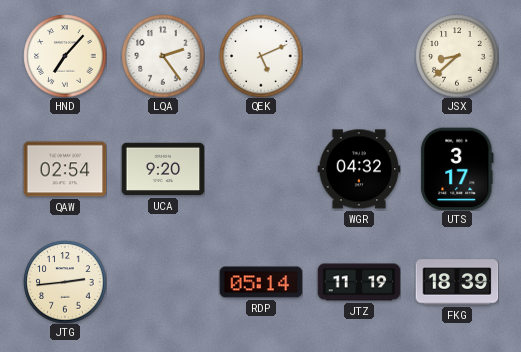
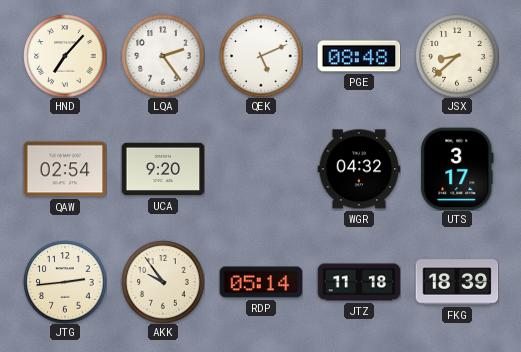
PGE: none -> 08:48 (359, 56)
AKK: none -> 9:54 (163, 282)
JTZ: 11:19 -> 11:18 (359, 282)
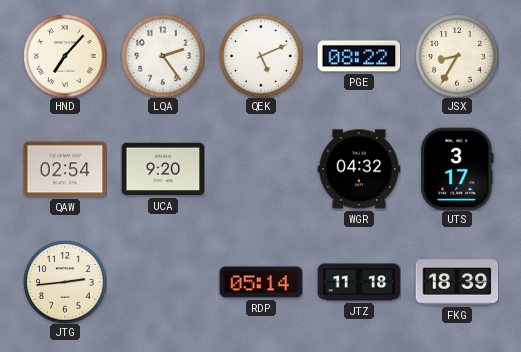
PGE: 08:48 -> 08:22 (359, 56)
JSX: 8:38 -> 8:35 (457, 56)
AKK: 9:54 -> none (163, 282)
